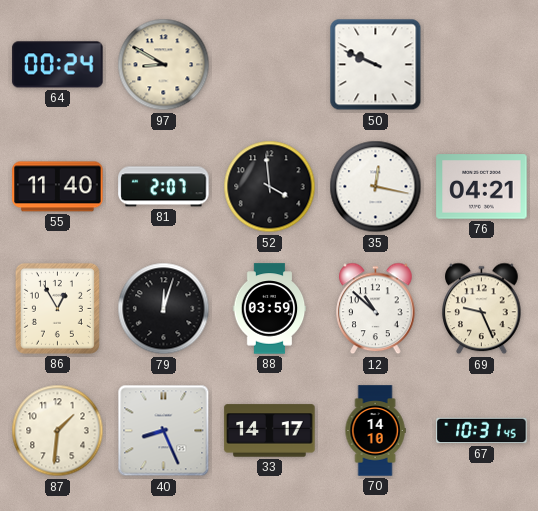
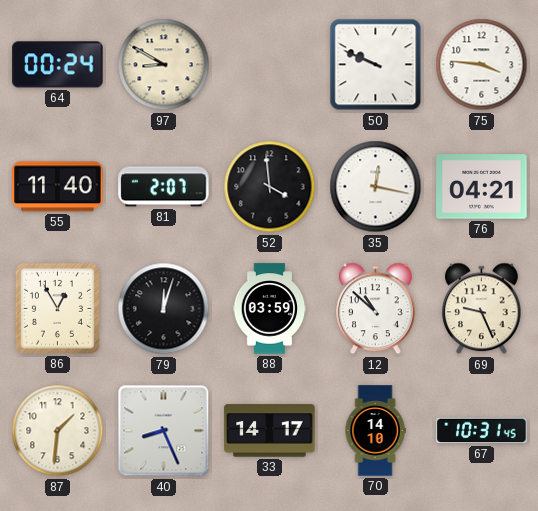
75: none -> 3:46 (482, 65)
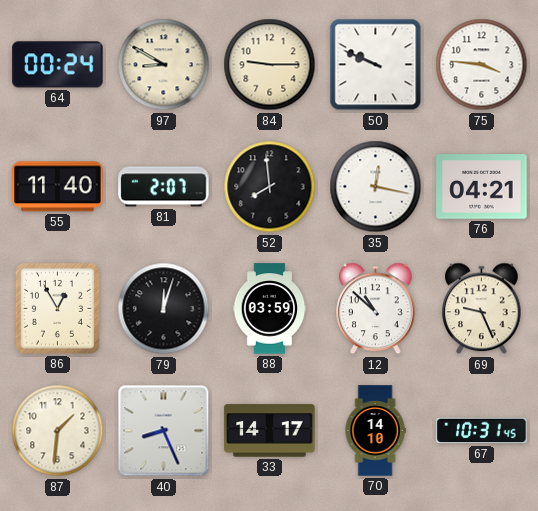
84: none -> 9:15 (270, 65)
52: 3:59 -> 7:59 (270, 187)
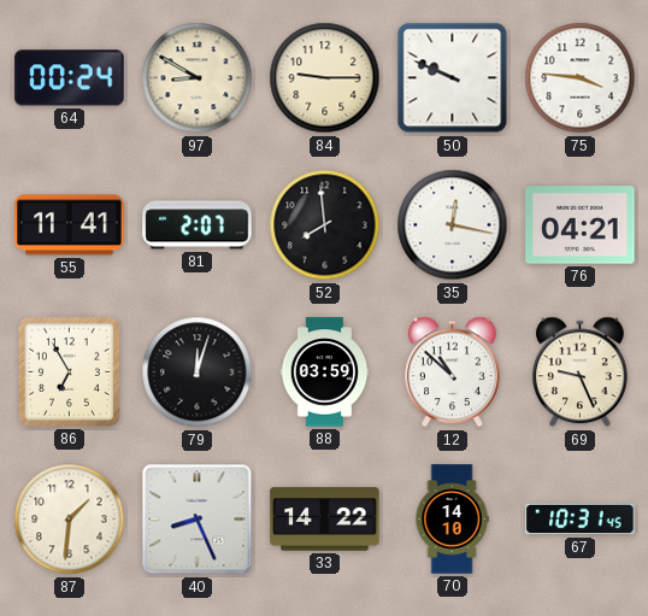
55: 11:40 -> 11:41 (70, 225)
86: 12:55 -> 6:55 (69, 371)
33: 14:17 -> 14:22 (325, 520)
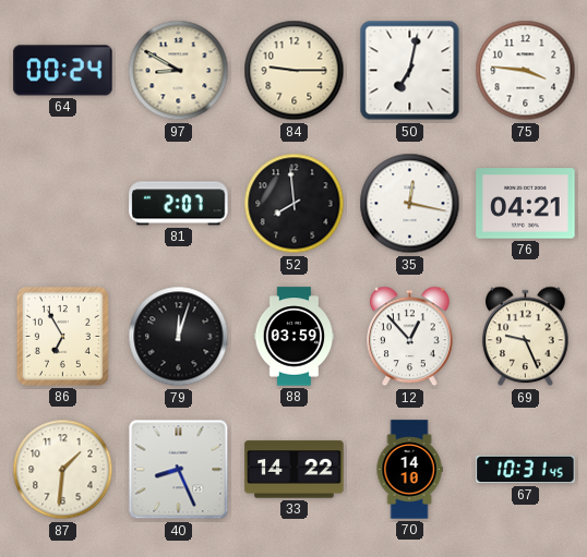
50: 9:49 -> 7:02 (410, 71)
55: 11:41 -> none (70, 225)
12: 10:52 -> 12:53 (410, 337)
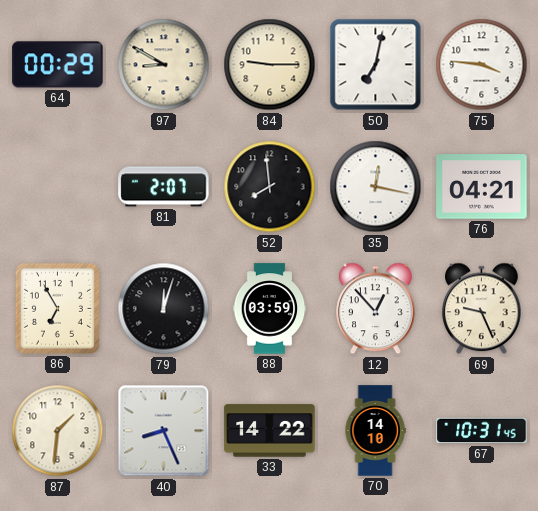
64: 00:24 -> 00:29 (58, 65)
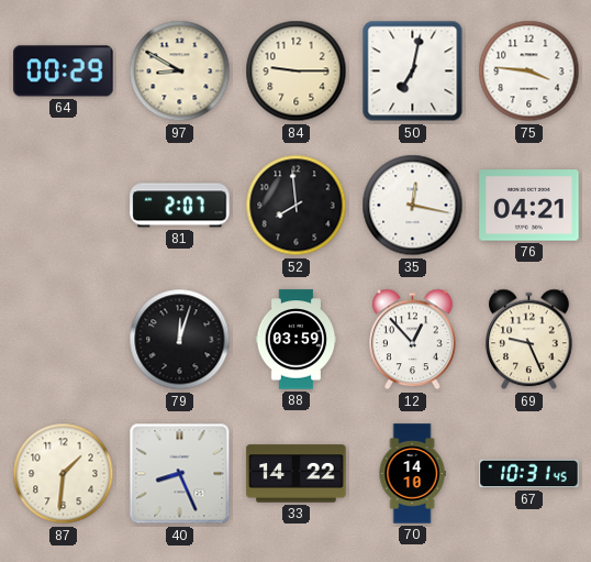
86: 6:55 -> none (57, 308)
